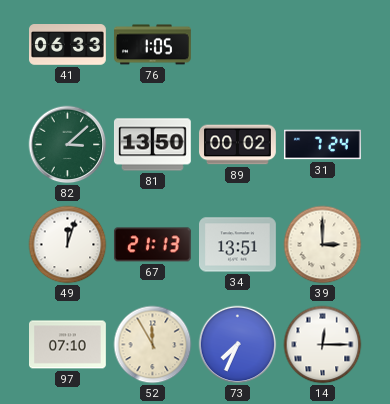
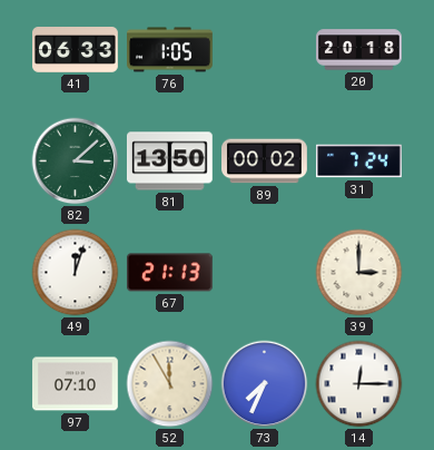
20: none -> 20:18 (359, 50)
34: 13:51 -> none (238, 245)
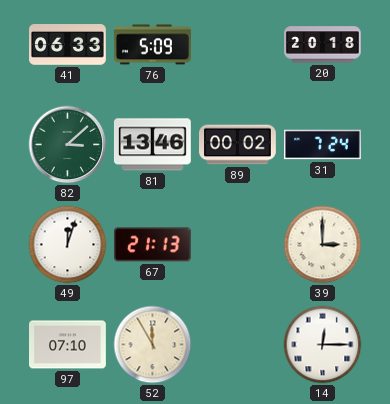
76: 1:05 -> 5:09 (153, 45)
81: 13:50 -> 13:46 (153, 145)
73: 7:34 -> none (265, 384)
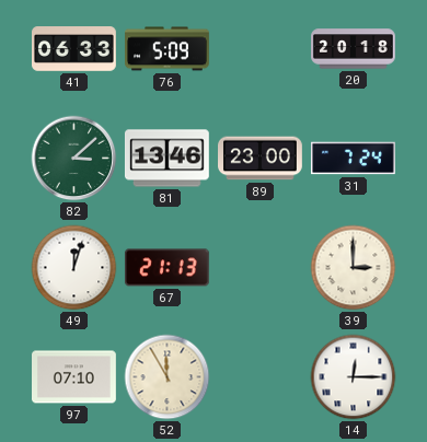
89: 00:02 -> 23:00 (261, 159)
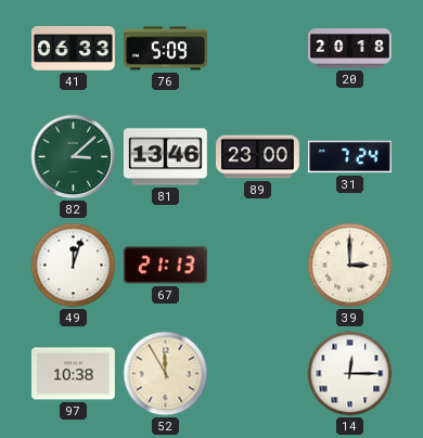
97: 07:10 -> 10:38 (74, 374)
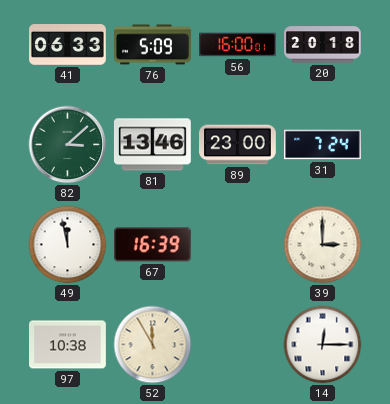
56: none -> 16:00 (238, 45)
49: 12:03 -> 11:58 (68, 245)
67: 21:13 -> 16:39 (152, 245)
